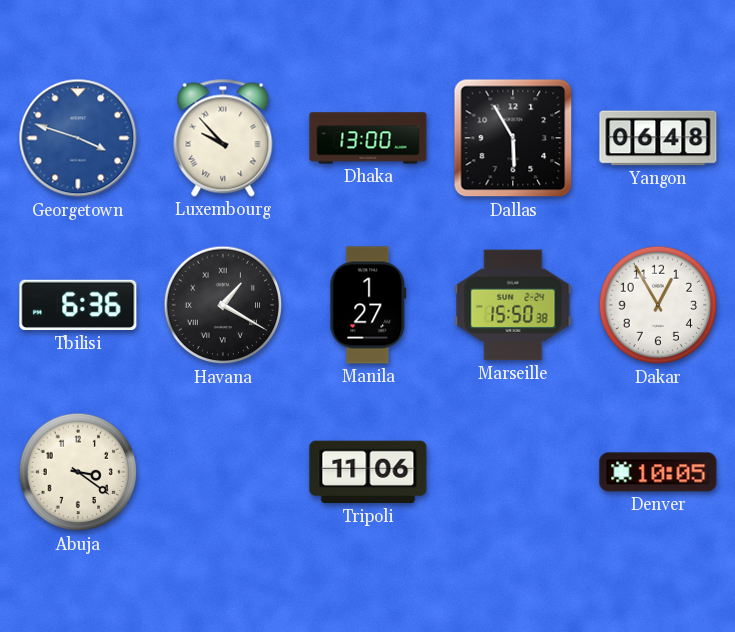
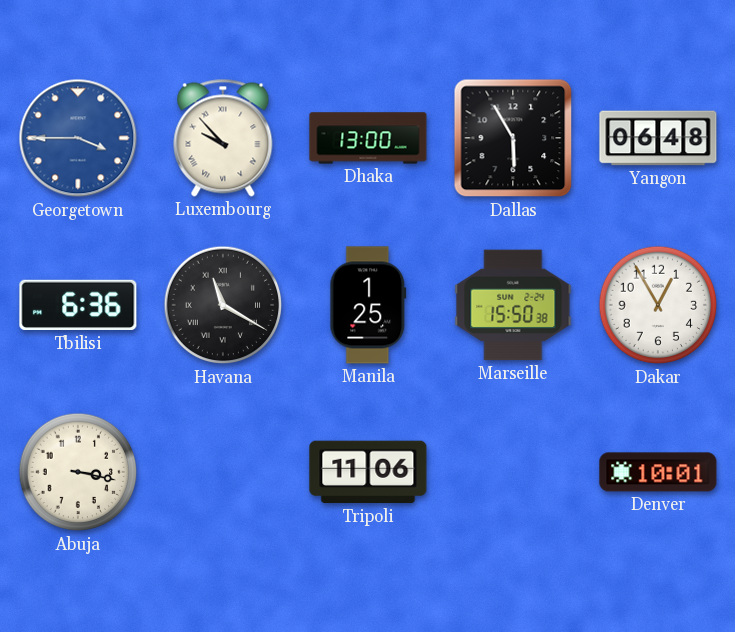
Georgetown: 3:48 -> 3:45 (78, 138)
Havana: 1:20 -> 11:20 (223, 305)
Manila: 1:27 -> 1:25 (368, 305)
Abuja: 3:21 -> 3:17 (78, 472)
Denver: 10:05 -> 10:01 (658, 472)
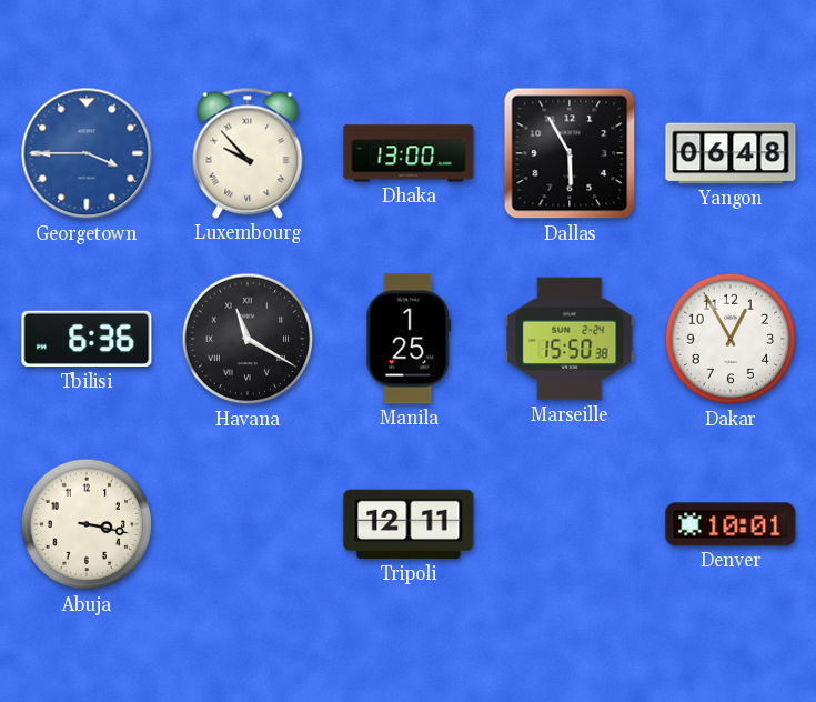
Tripoli: 11:06 -> 12:11 (409, 524)
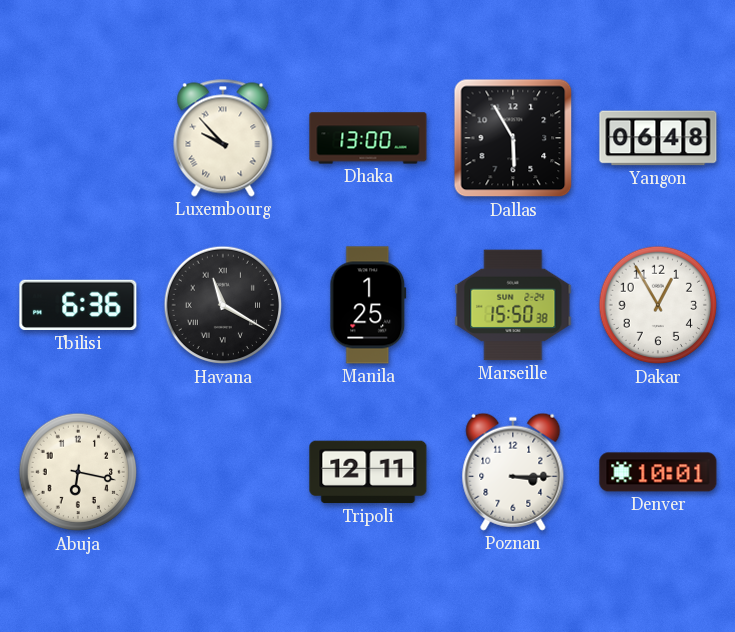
Georgetown: 3:45 -> none (87, 153)
Abuja: 3:17 -> 6:17 (78, 472)
Poznan: none -> 3:15 (513, 472)
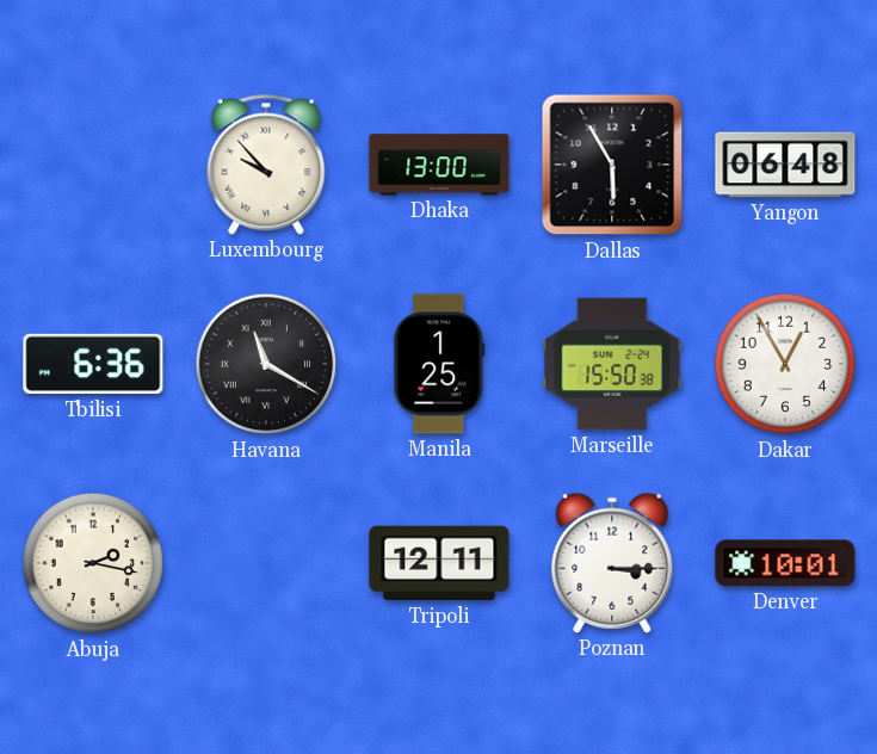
Abuja: 6:17 -> 2:17 (93, 563)
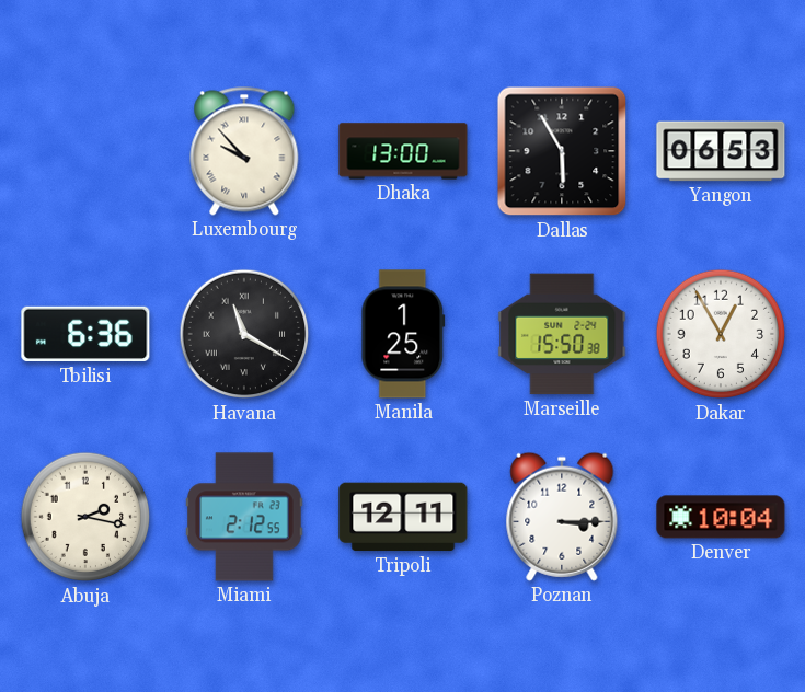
Yangon: 06:48 -> 06:53 (721, 151)
Miami: none -> 2:12 (244, 517)
Denver: 10:01 -> 10:04 (721, 517)
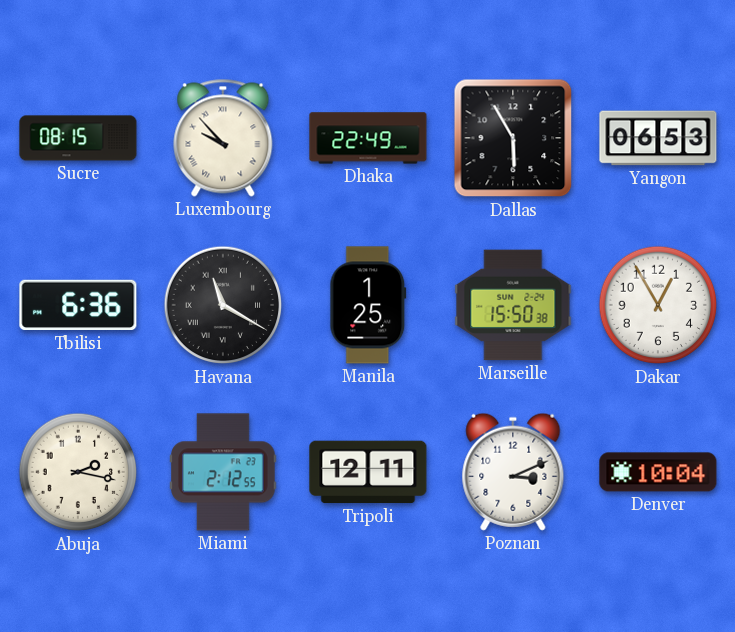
Sucre: none -> 08:15 (78, 138)
Dhaka: 13:00 -> 22:49 (368, 138)
Poznan: 3:15 -> 3:11 (513, 472)
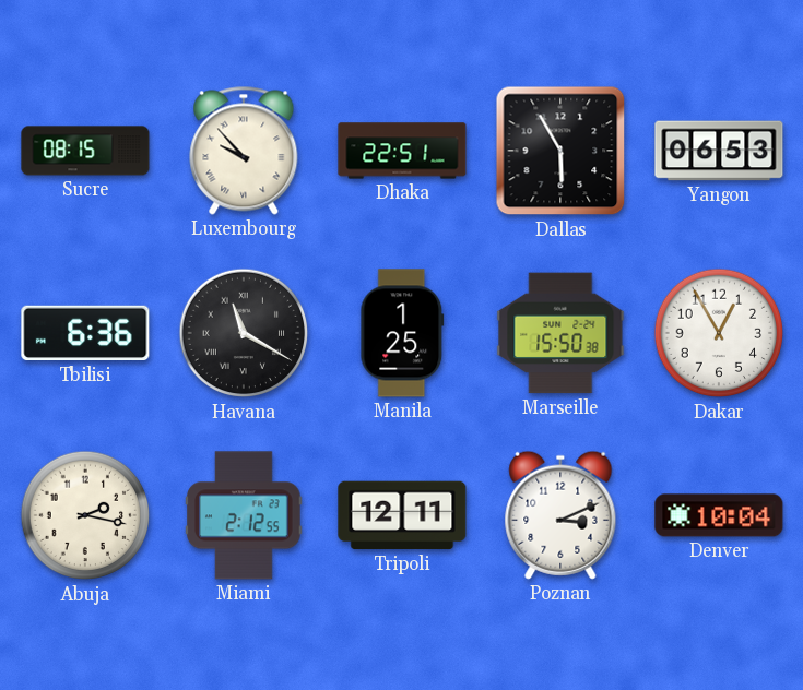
Dhaka: 22:49 -> 22:51 (402, 151)
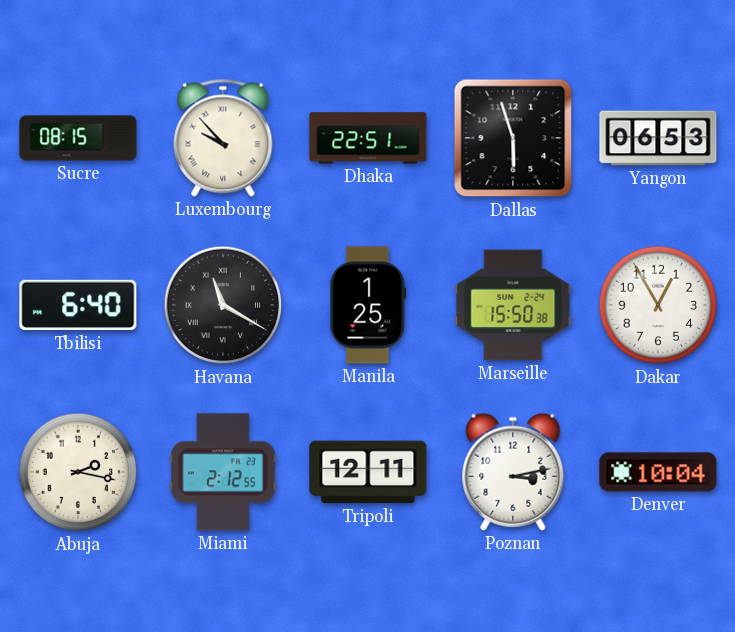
Dallas: 5:55 -> 5:57 (513, 138)
Tbilisi: 6:36 -> 6:40 (78, 305)
Poznan: 3:11 -> 3:13 (513, 472)
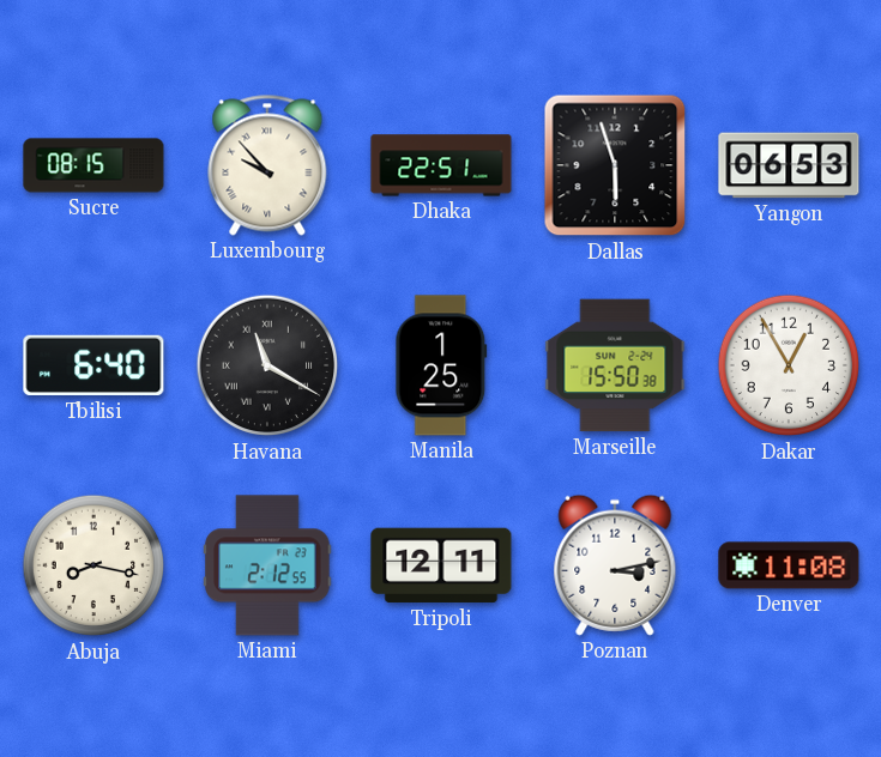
Abuja: 2:17 -> 8:17 (93, 565)
Denver: 10:04 -> 11:08 (789, 565)
